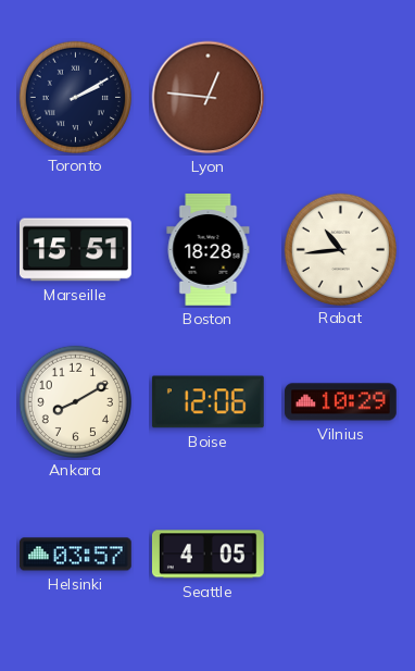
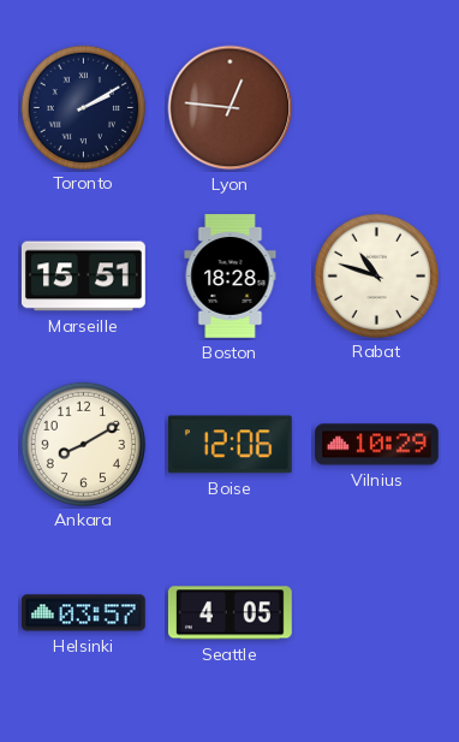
Rabat: 10:44 -> 10:48 (376, 275)
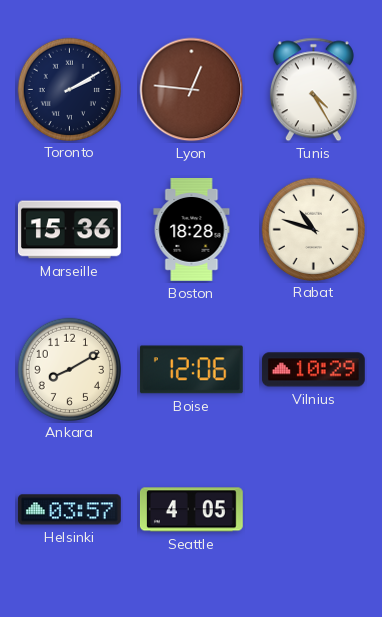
Tunis: none -> 4:25 (313, 90)
Marseille: 15:51 -> 15:36 (70, 230)
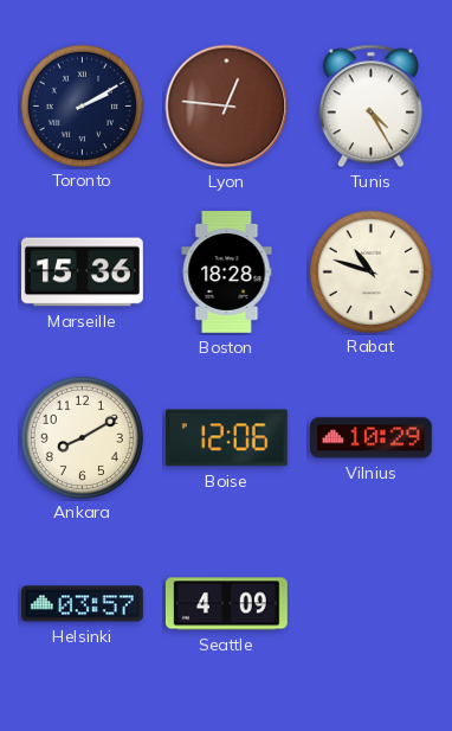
Seattle: 4:05 -> 4:09 (226, 604)
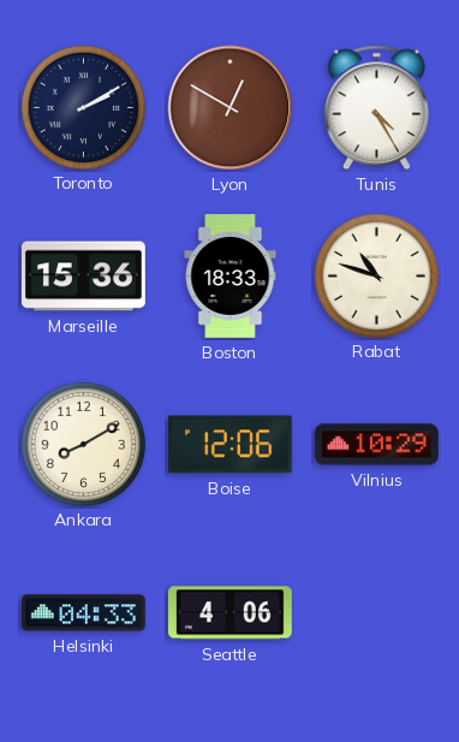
Lyon: 12:46 -> 12:50 (231, 108)
Boston: 18:28 -> 18:33 (231, 277)
Helsinki: 03:57 -> 04:33 (83, 613)
Seattle: 4:09 -> 4:06 (229, 613)
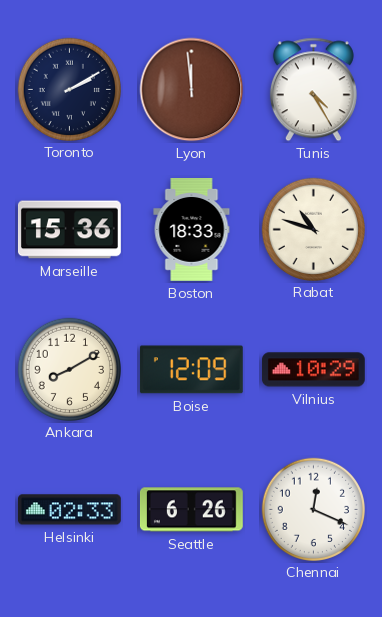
Lyon: 12:50 -> 11:59 (192, 90)
Boise: 12:06 -> 12:09 (191, 370)
Helsinki: 04:33 -> 02:33 (69, 510)
Seattle: 4:06 -> 6:26 (191, 510)
Chennai: none -> 12:19 (313, 509)
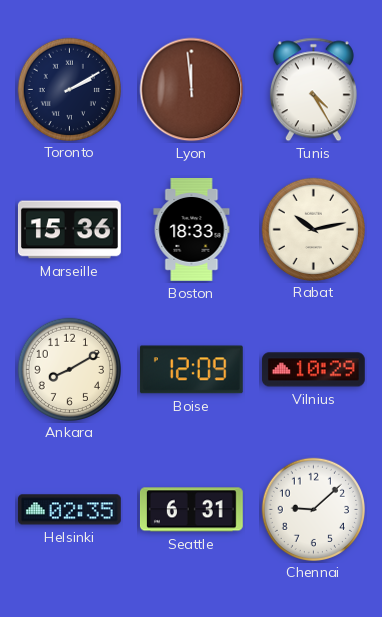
Rabat: 10:48 -> 10:13 (313, 229)
Helsinki: 02:33 -> 02:35 (69, 510)
Seattle: 6:26 -> 6:31 (191, 510)
Chennai: 12:19 -> 9:08 (313, 509)
